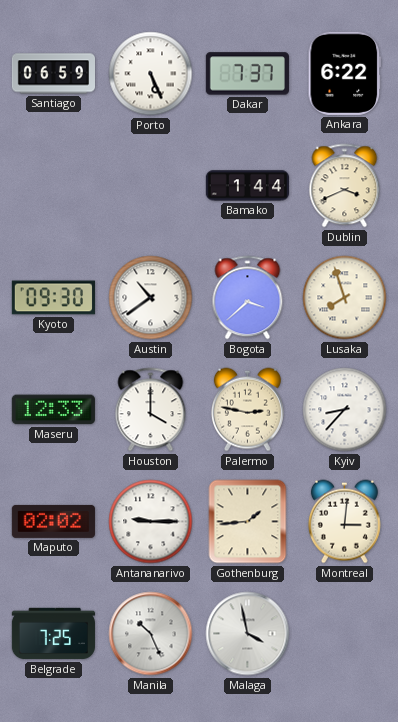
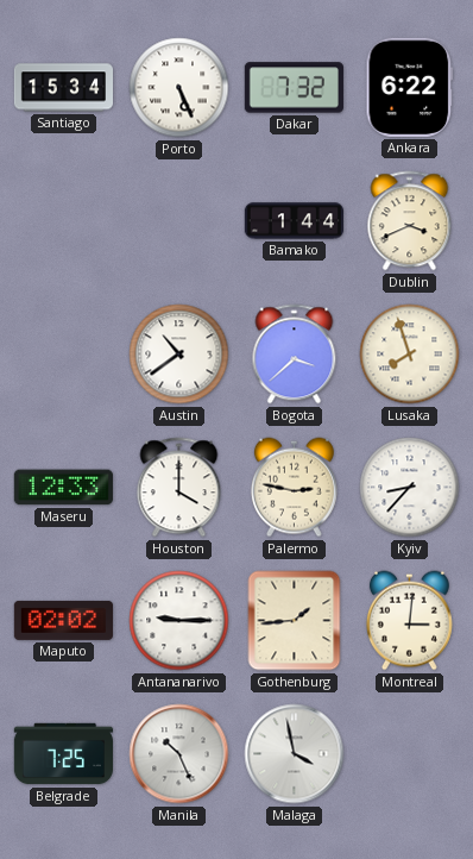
Santiago: 06:59 -> 15:34 (63, 88)
Dakar: 7:37 -> 7:32 (294, 88)
Kyoto: 09:30 -> none (53, 298)
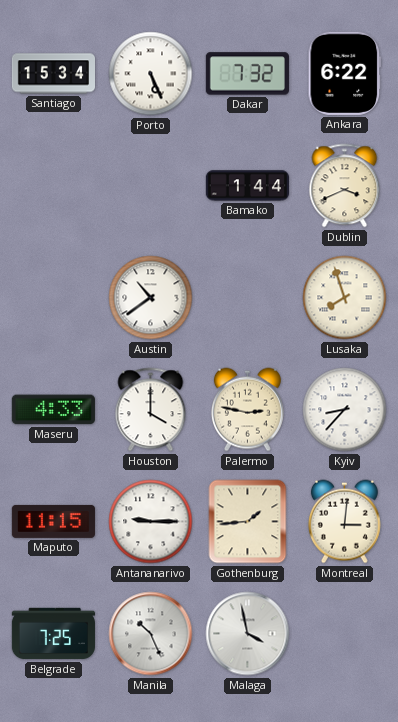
Bogota: 3:38 -> none (295, 355)
Maseru: 12:33 -> 4:33 (53, 410)
Maputo: 02:02 -> 11:15 (53, 521)
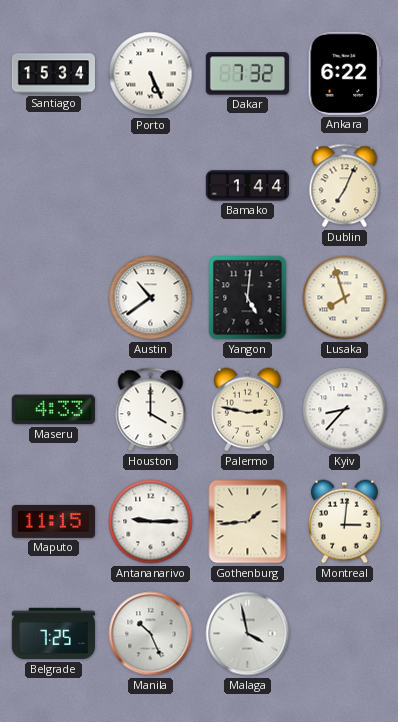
Dublin: 3:41 -> 7:04 (345, 186)
Yangon: none -> 5:01 (248, 298)
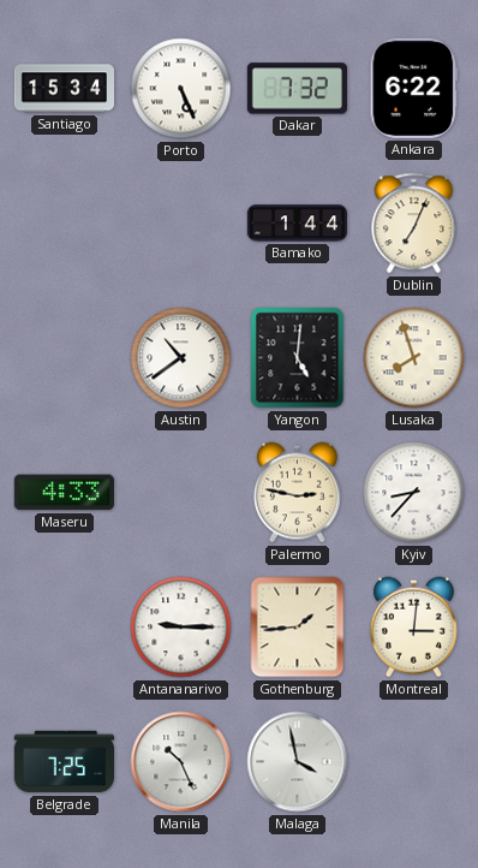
Houston: 4:00 -> none (151, 410)
Maputo: 11:15 -> none (53, 521)
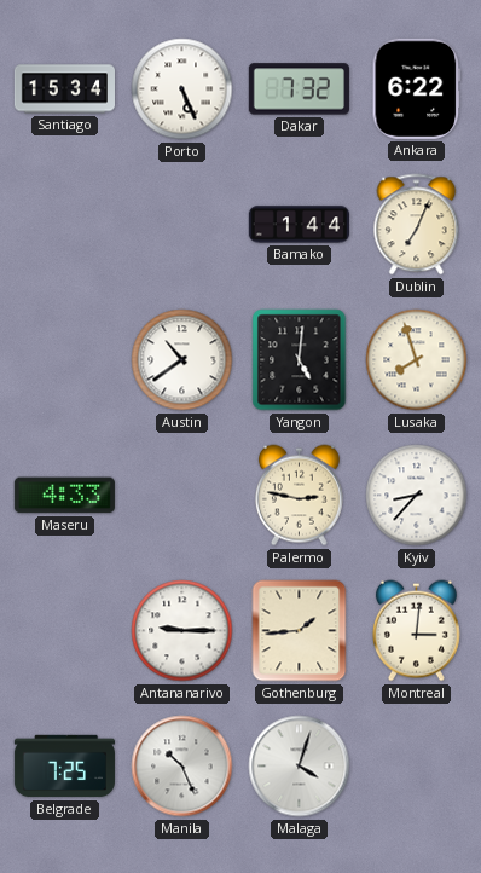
Malaga: 3:58 -> 4:03 (300, 767)
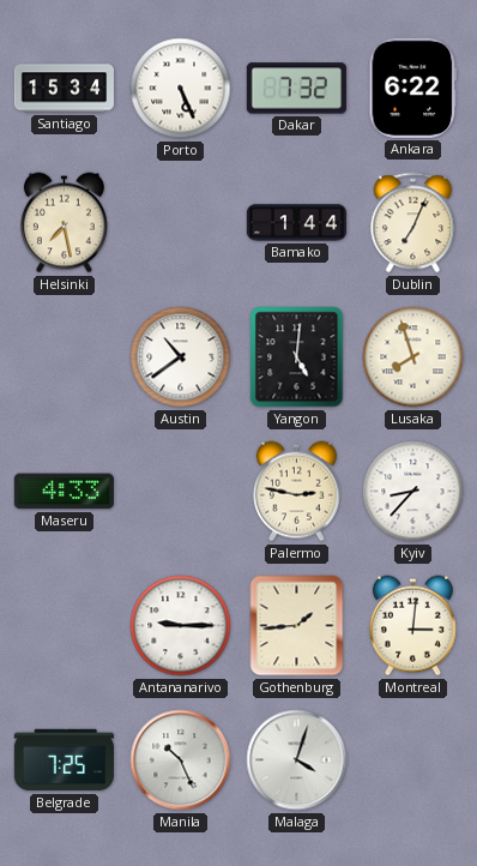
Helsinki: none -> 7:28 (64, 223)
